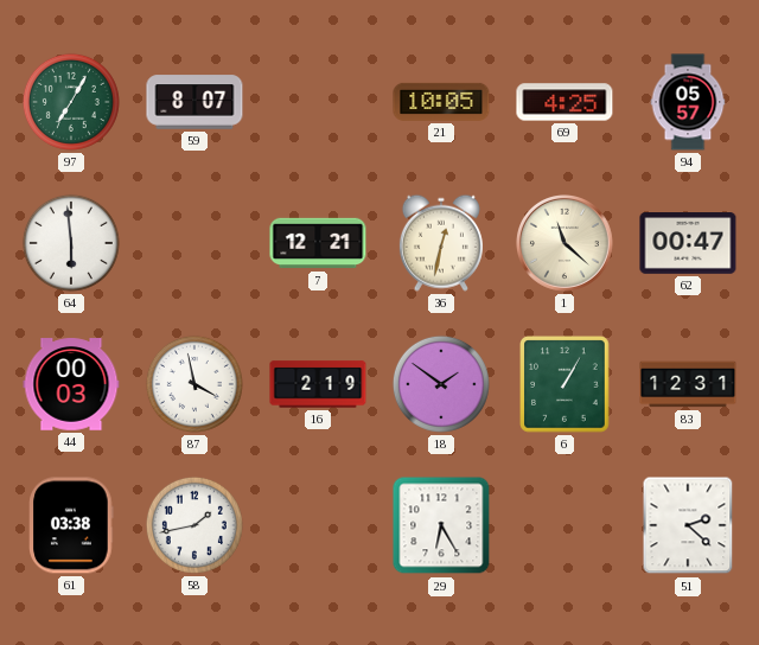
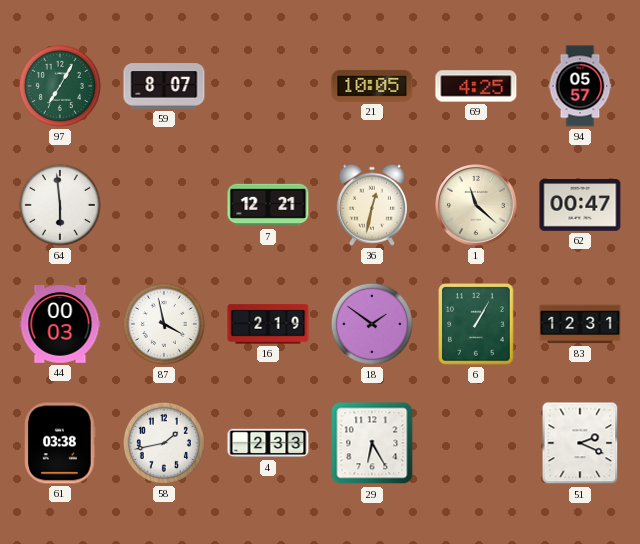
4: none -> 2:33 (268, 443)
51: 2:22 -> 2:19 (580, 443)
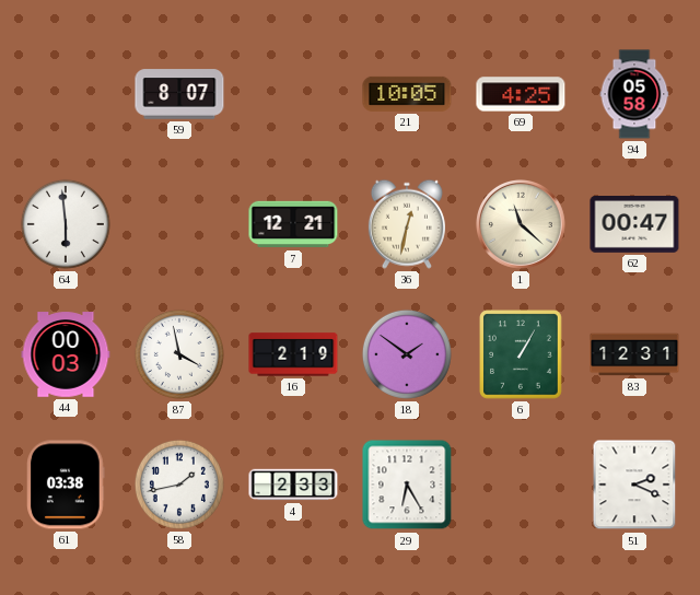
97: 7:05 -> none (60, 86)
94: 05:57 -> 05:58 (634, 94)
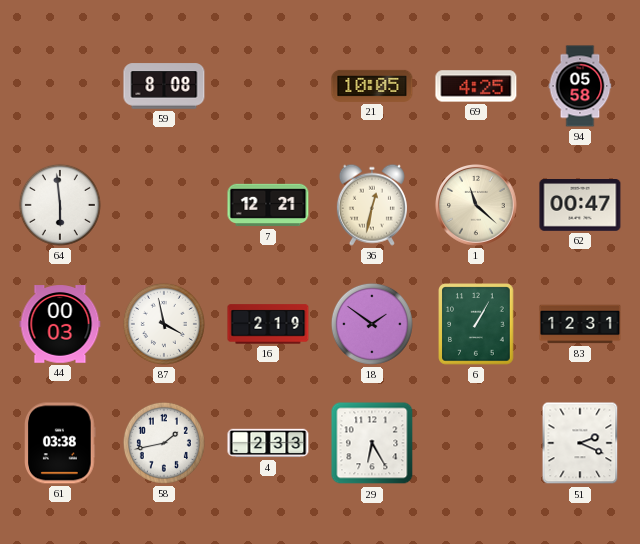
59: 8:07 -> 8:08 (164, 86)
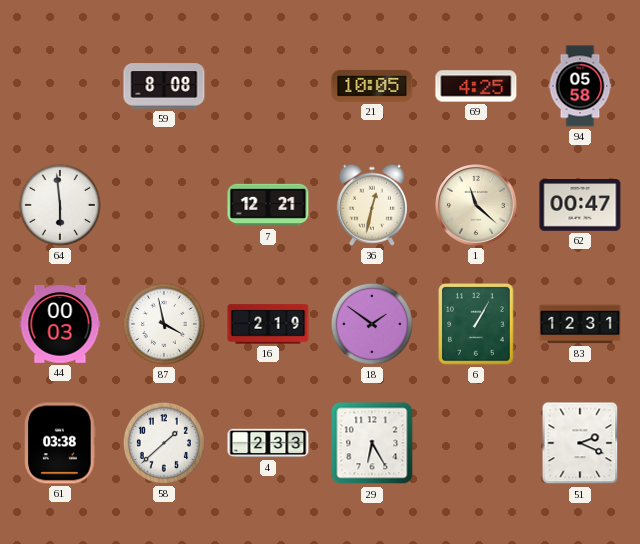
58: 1:43 -> 1:38 (164, 443)
